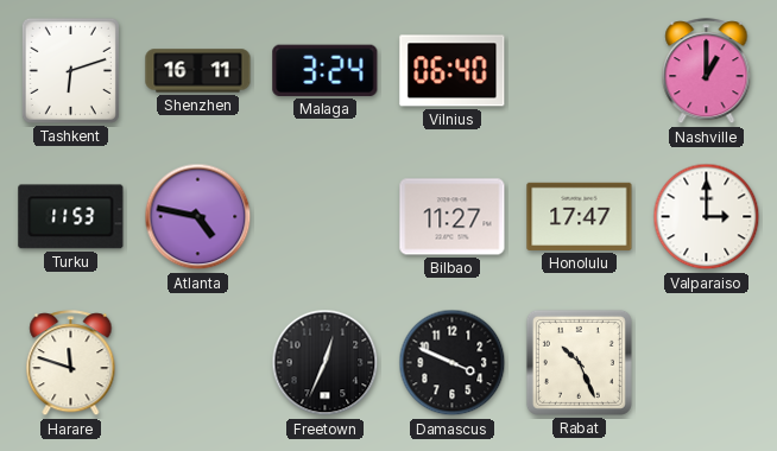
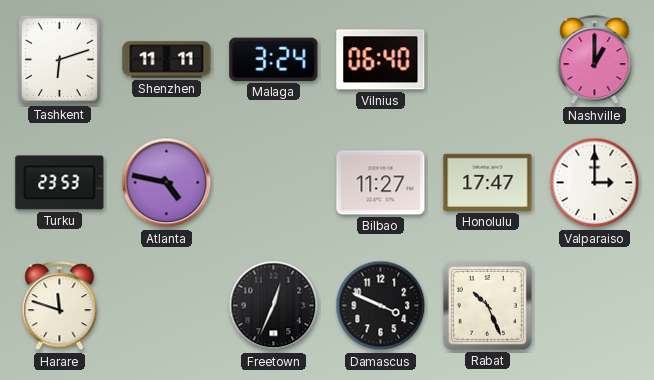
Shenzhen: 16:11 -> 11:11 (167, 60)
Turku: 11:53 -> 23:53 (60, 183)
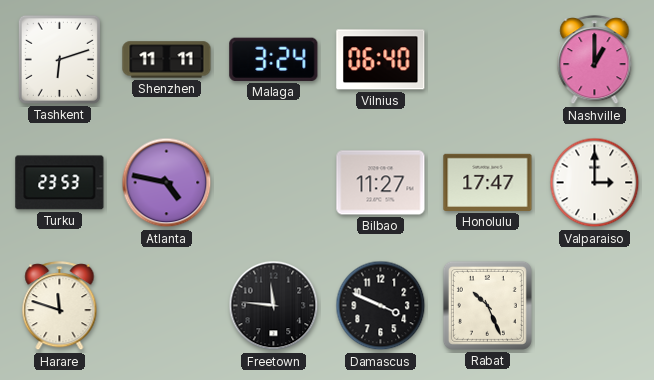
Freetown: 12:34 -> 11:46 (274, 306)
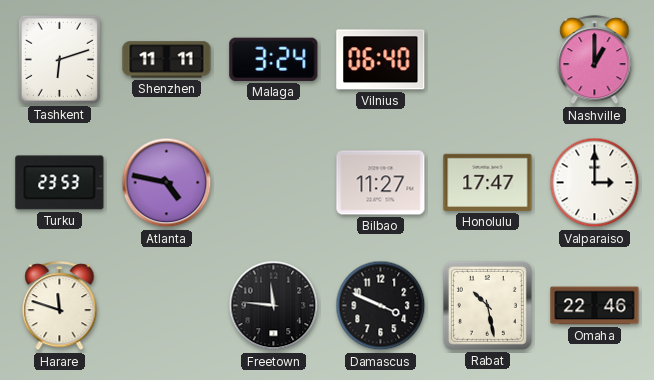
Rabat: 10:26 -> 10:28 (487, 305)
Omaha: none -> 22:46 (595, 306)
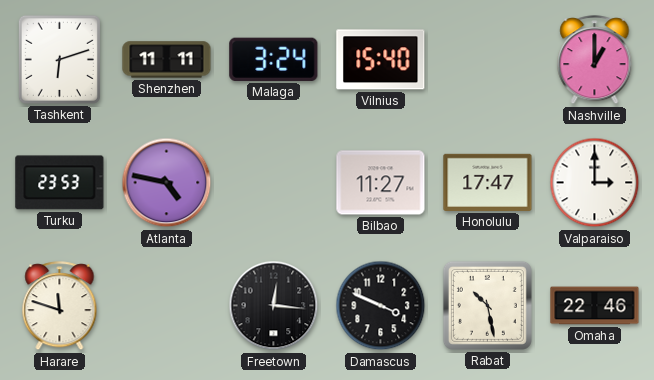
Vilnius: 06:40 -> 15:40 (381, 60)
Freetown: 11:46 -> 12:16 (274, 306)
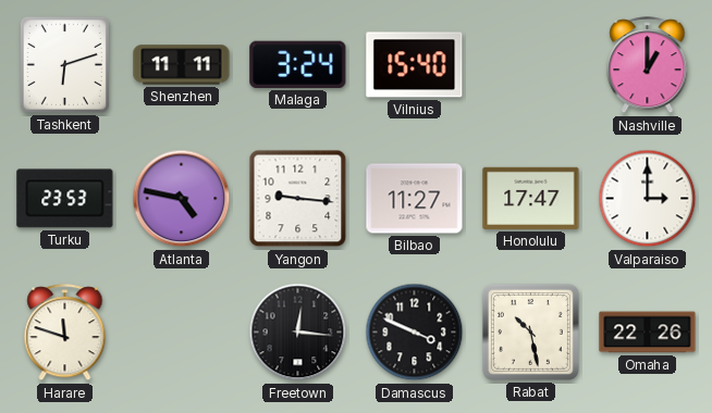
Yangon: none -> 9:16 (298, 199)
Omaha: 22:46 -> 22:26 (648, 333)
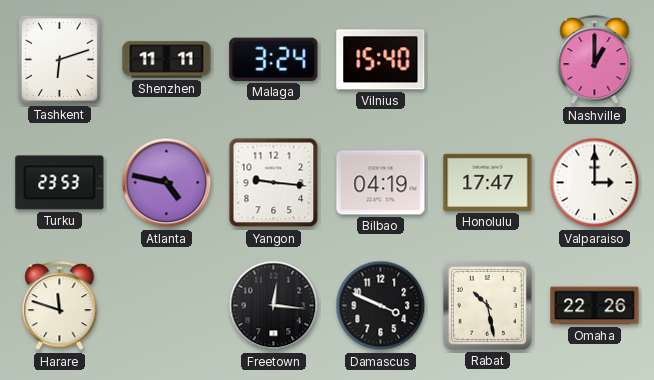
Bilbao: 11:27 -> 04:19 (381, 183)
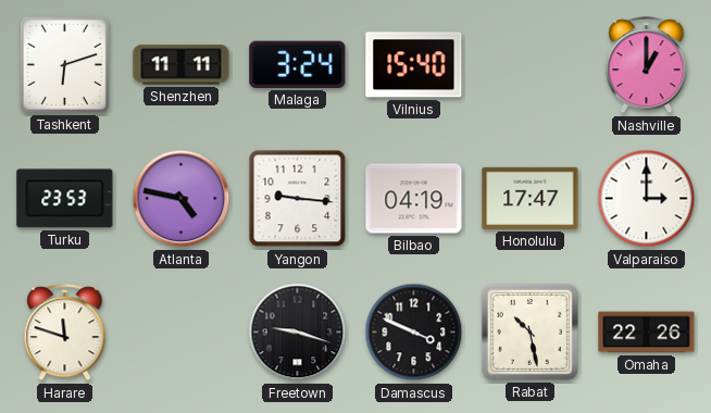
Freetown: 12:16 -> 9:18 (298, 333)
